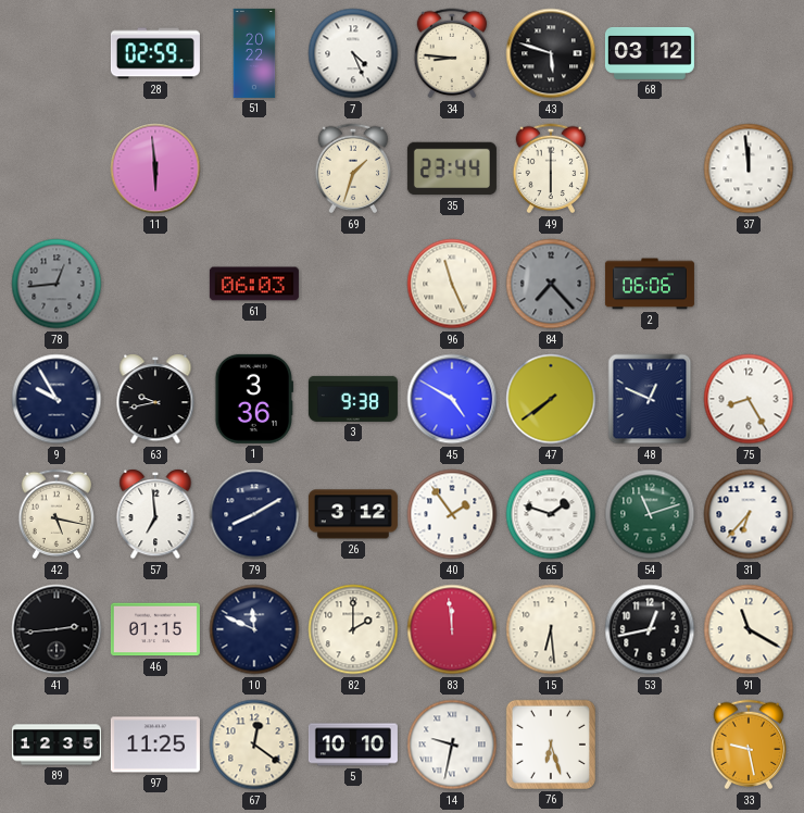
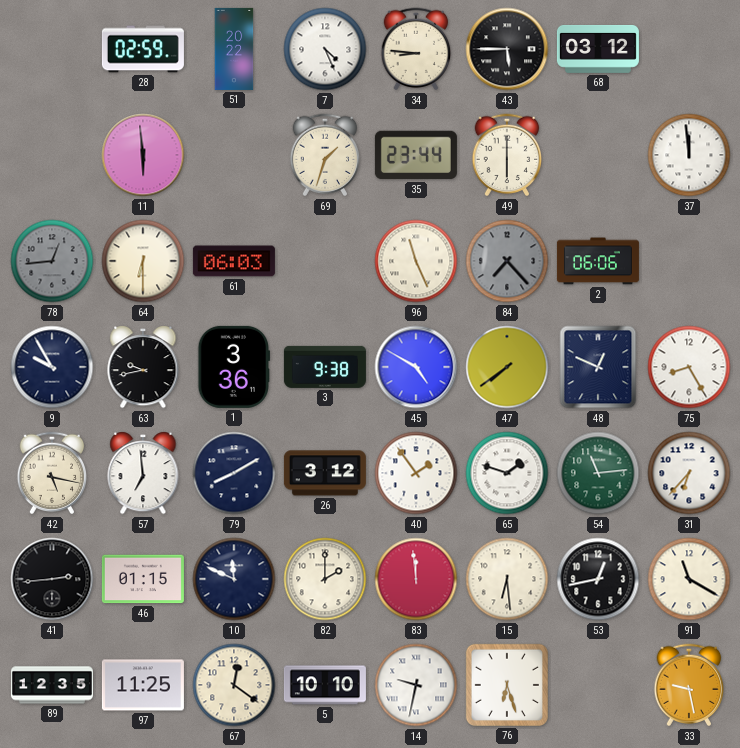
43: 5:48 -> 5:45 (507, 49)
64: none -> 6:30 (143, 261)
54: 11:12 -> 11:14 (598, 473)
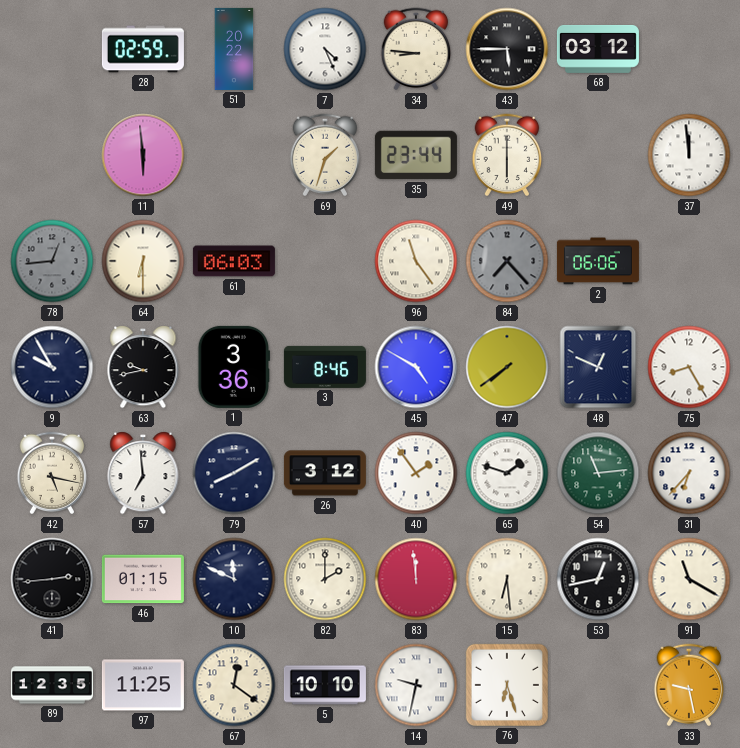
96: 11:26 -> 11:24 (416, 261)
3: 9:38 -> 8:46 (325, 367)
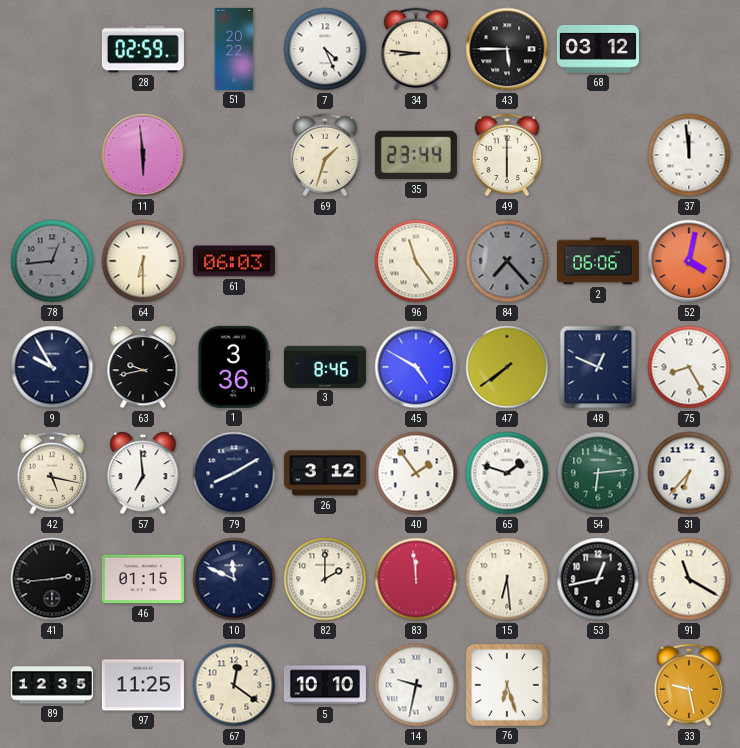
52: none -> 4:02 (689, 261)
54: 11:14 -> 6:14 (598, 473)
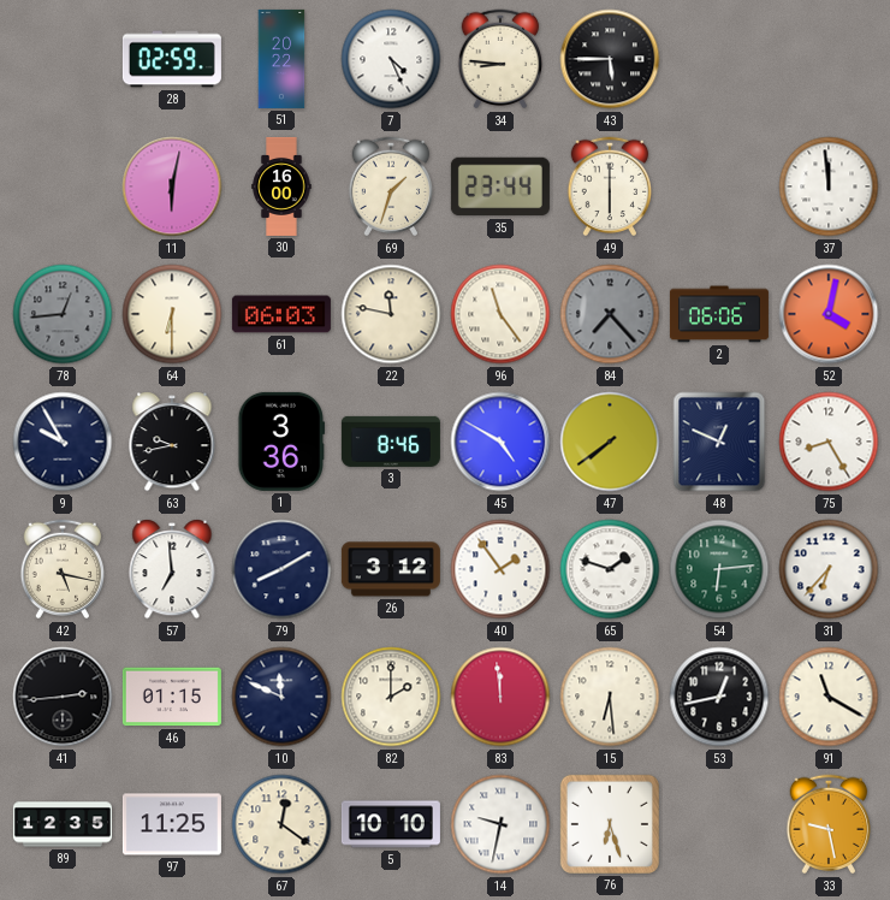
68: 03:12 -> none (598, 49)
11: 5:59 -> 6:02 (172, 186)
30: none -> 16:00 (281, 186)
22: none -> 11:47 (391, 314)
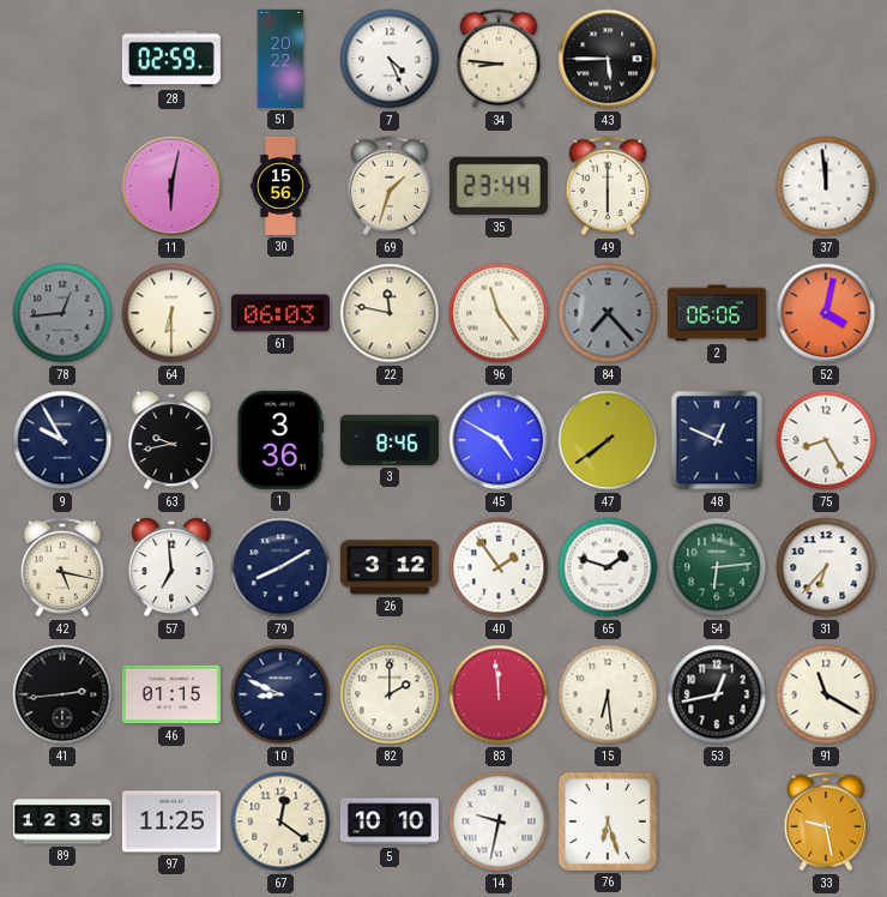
30: 16:00 -> 15:56 (280, 186)
10: 11:49 -> 8:49 (280, 694)
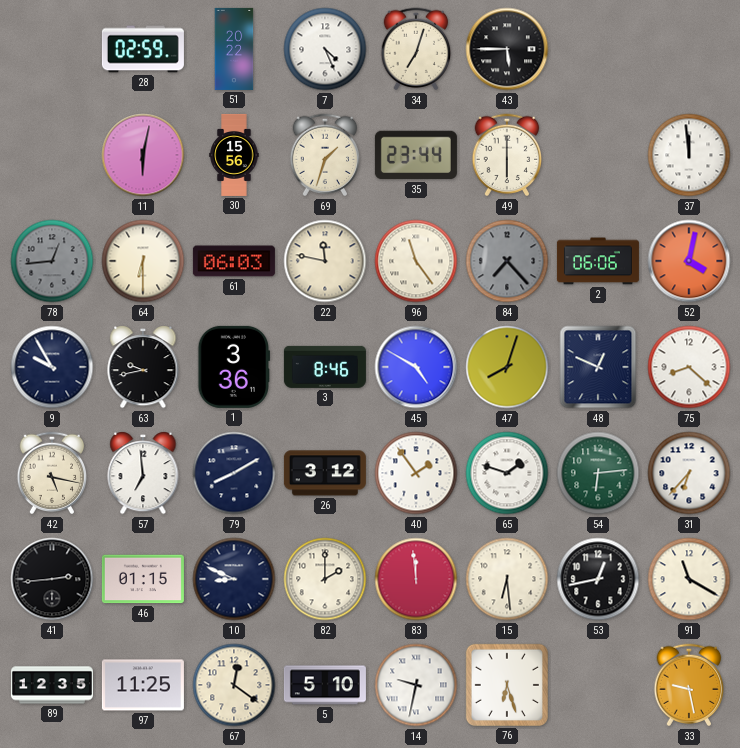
34: 8:46 -> 7:03 (416, 49)
47: 7:39 -> 8:03 (507, 367)
75: 8:25 -> 8:22 (689, 367)
5: 10:10 -> 5:10 (325, 685)
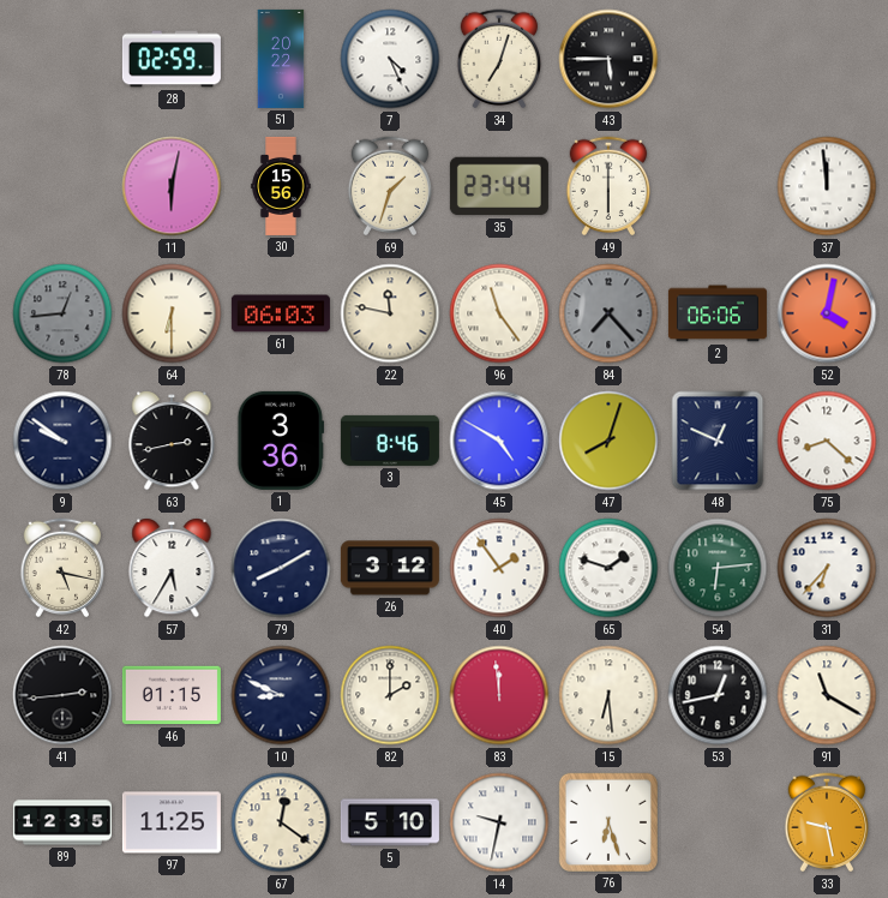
9: 9:55 -> 9:51 (62, 441)
63: 9:43 -> 2:43 (172, 442)
57: 6:59 -> 5:35 (172, 569)
